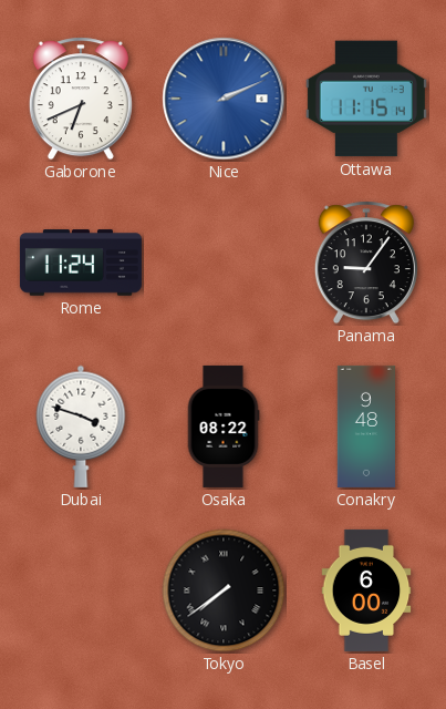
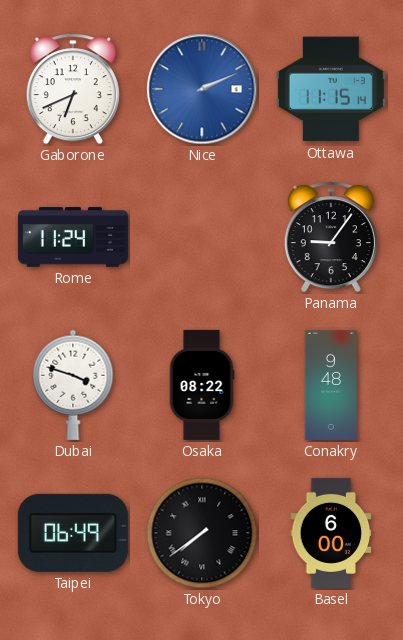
Taipei: none -> 06:49 (73, 533)
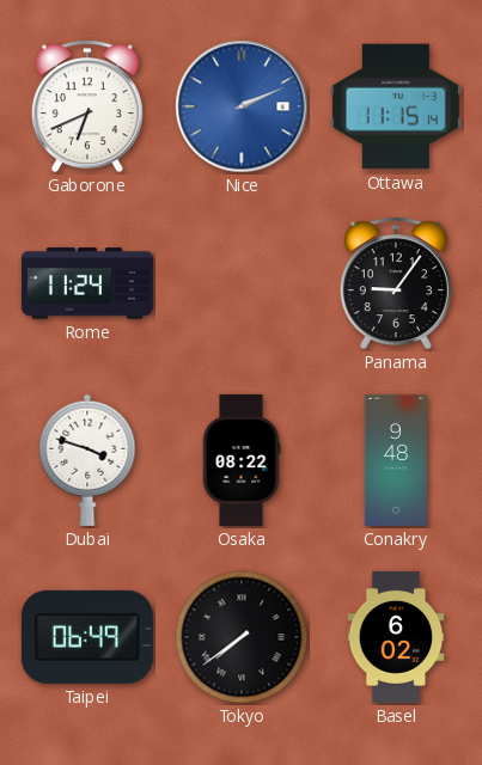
Basel: 6:00 -> 6:02 (396, 637)
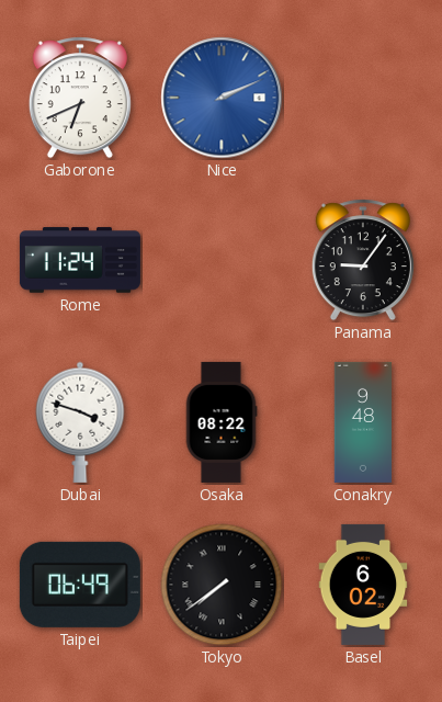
Ottawa: 11:15 -> none (396, 106)
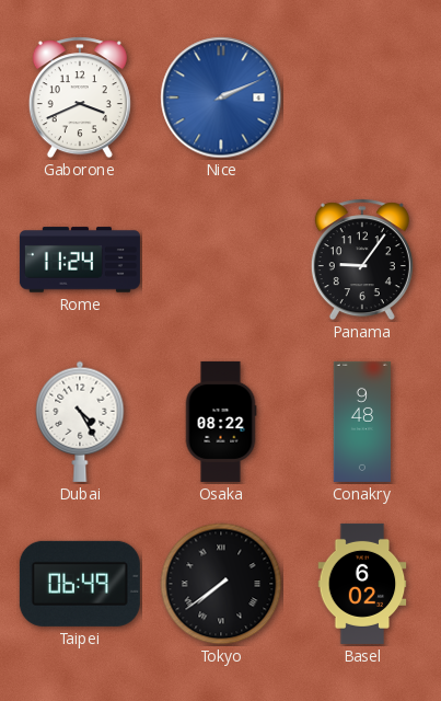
Gaborone: 6:41 -> 3:41 (80, 97)
Dubai: 3:48 -> 4:25 (80, 422)
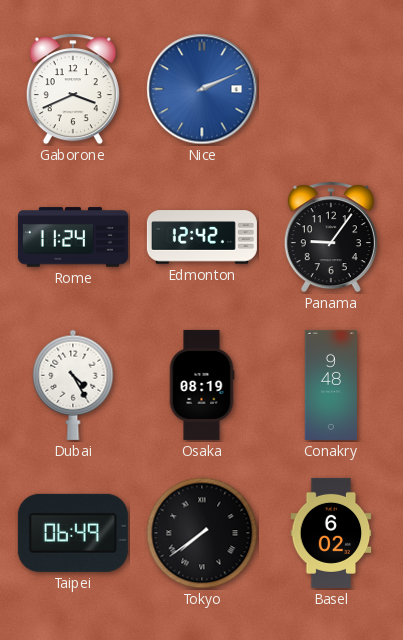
Edmonton: none -> 12:42 (202, 237)
Osaka: 08:22 -> 08:19 (202, 385)
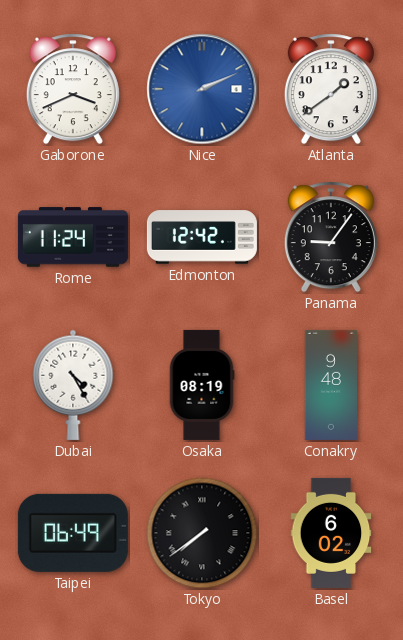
Atlanta: none -> 1:39 (331, 89)
